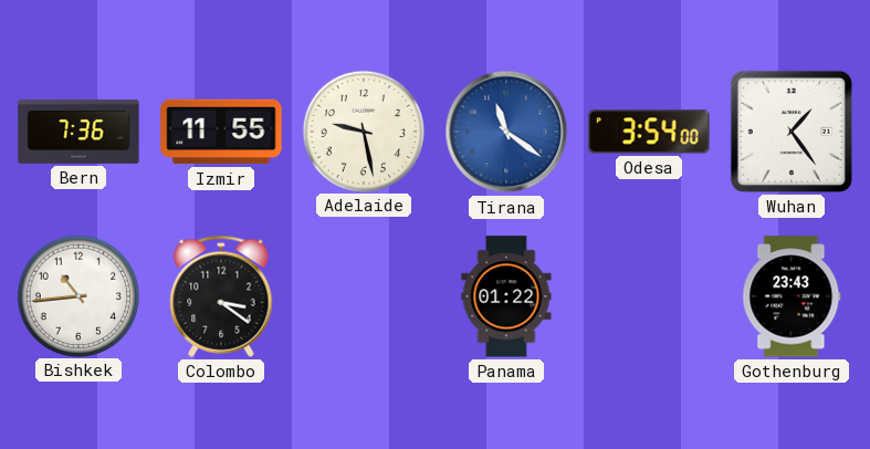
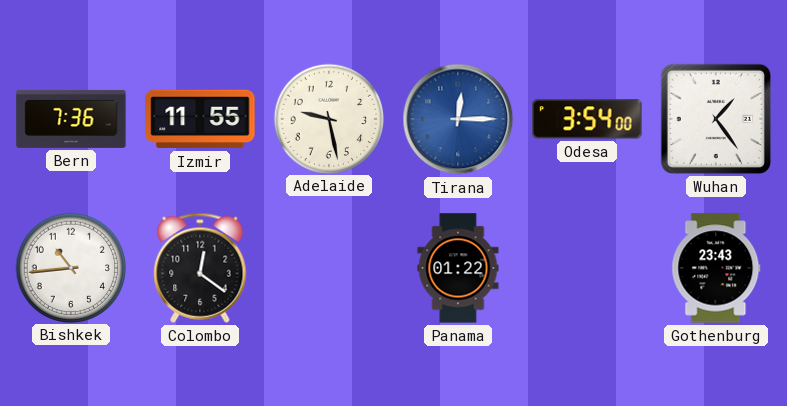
Tirana: 11:21 -> 12:15 (458, 119)
Colombo: 3:21 -> 12:21 (200, 268)
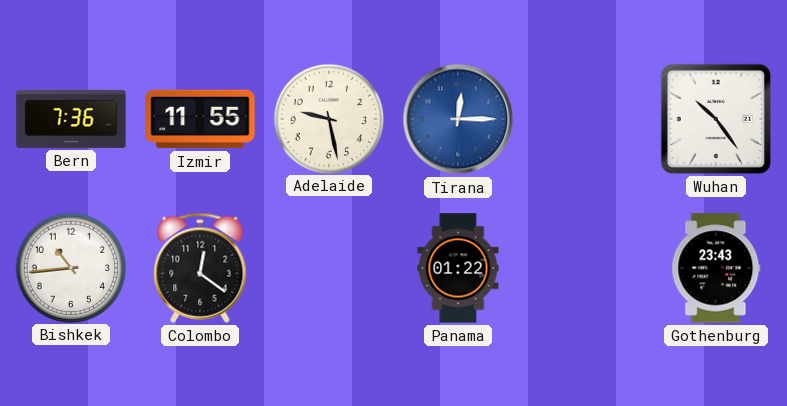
Odesa: 3:54 -> none (587, 119)
Wuhan: 1:24 -> 10:24 (716, 119)
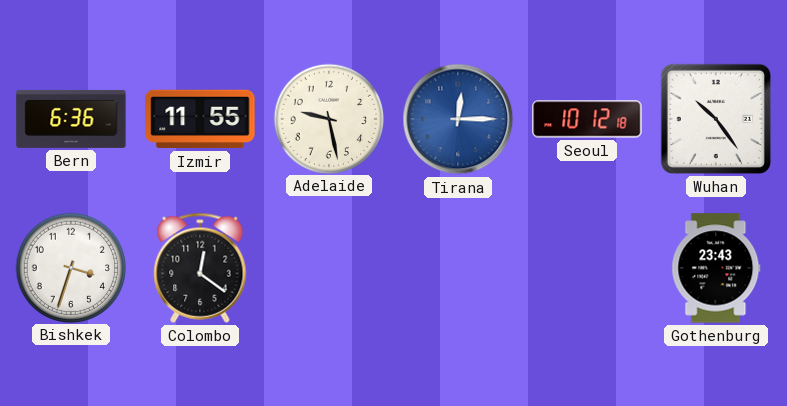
Bern: 7:36 -> 6:36 (71, 119)
Seoul: none -> 10:12 (587, 119)
Bishkek: 10:44 -> 3:33 (70, 267)
Panama: 01:22 -> none (458, 268)
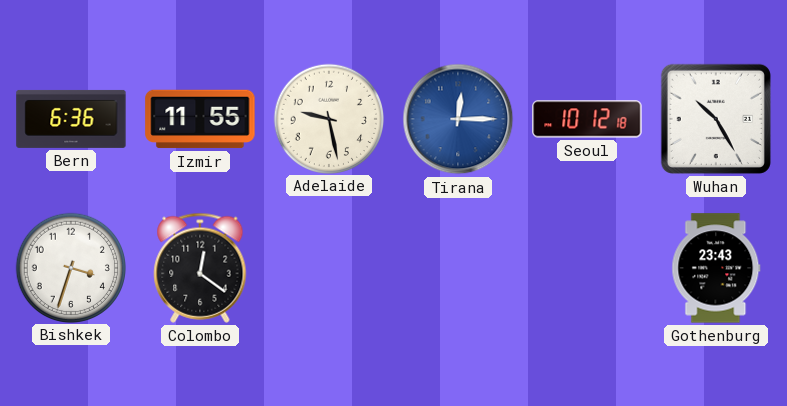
Wuhan: 10:24 -> 10:25 (716, 119)
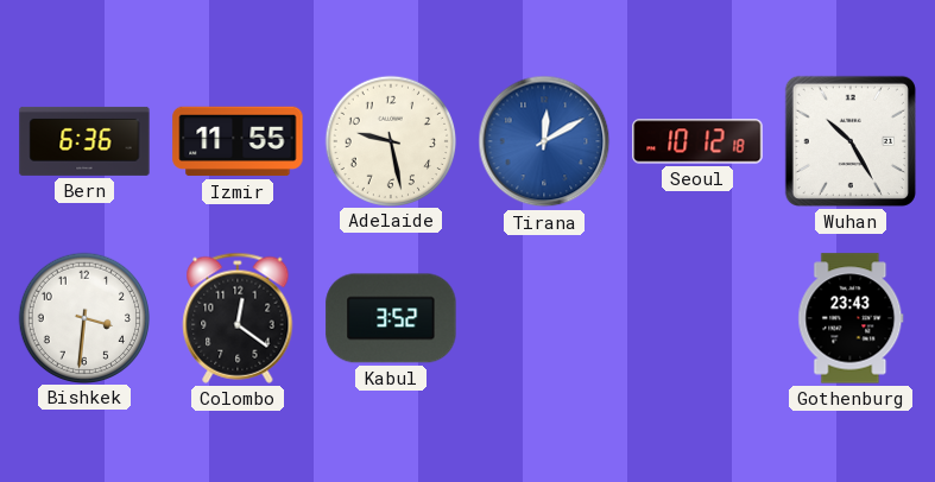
Tirana: 12:15 -> 12:10 (544, 141)
Bishkek: 3:33 -> 3:31 (83, 317)
Kabul: none -> 3:52 (391, 318)
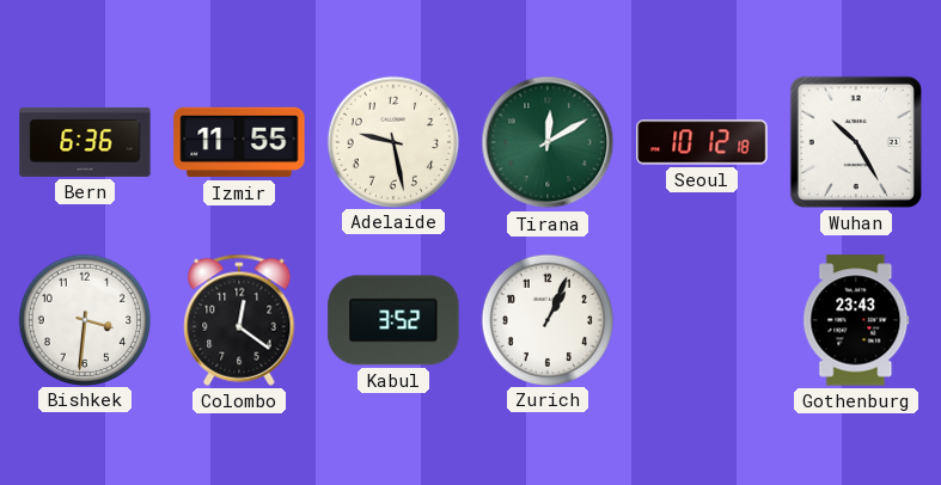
Tirana dial: blue -> green (548, 142)
Zurich: none -> 1:04 (546, 319)
